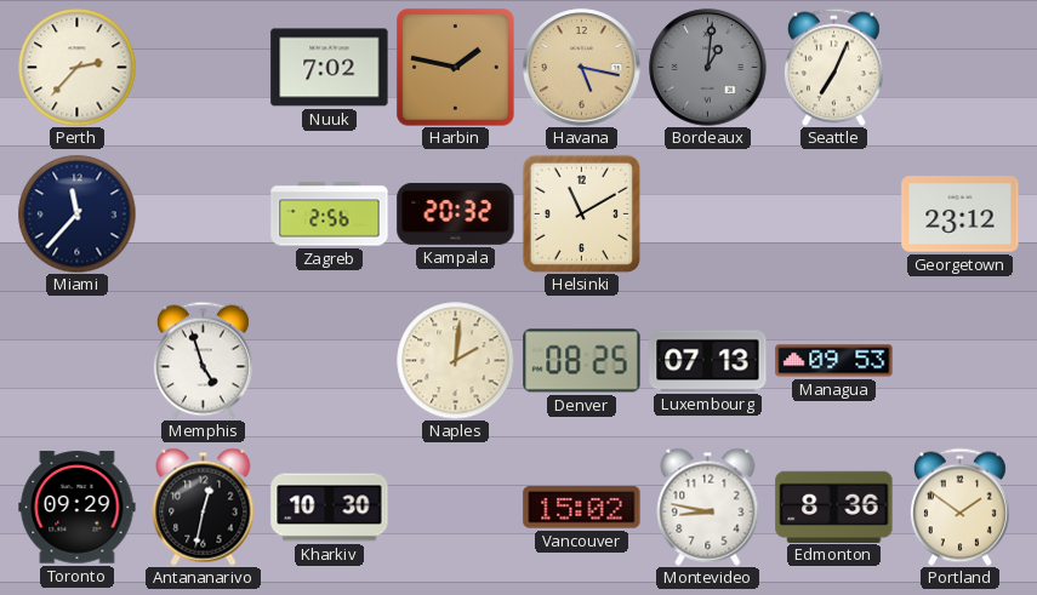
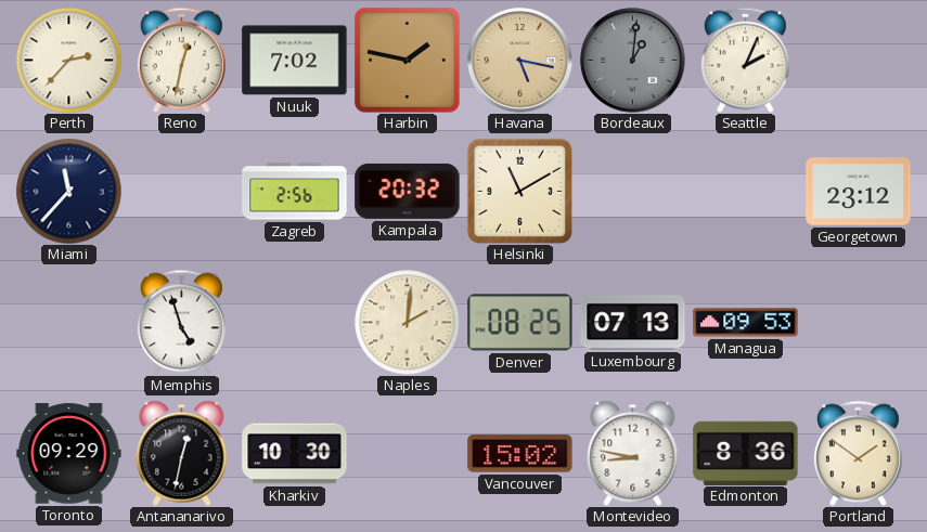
Reno: none -> 12:32 (181, 60)
Seattle: 7:04 -> 2:04 (745, 60)
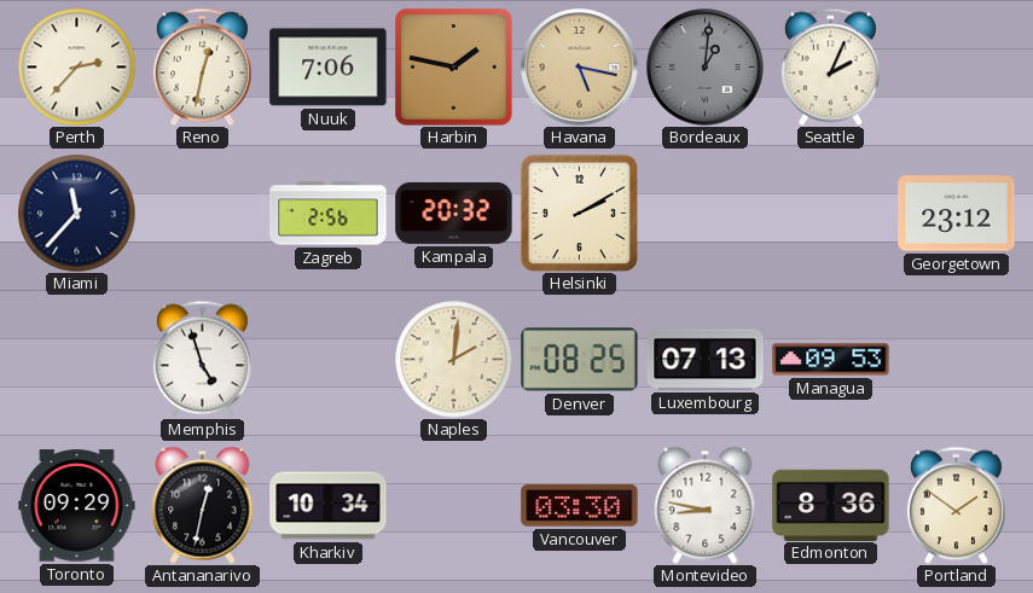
Nuuk: 7:02 -> 7:06 (329, 68)
Helsinki: 11:10 -> 2:10 (579, 213)
Kharkiv: 10:30 -> 10:34 (329, 506)
Vancouver: 15:02 -> 03:30 (580, 506)
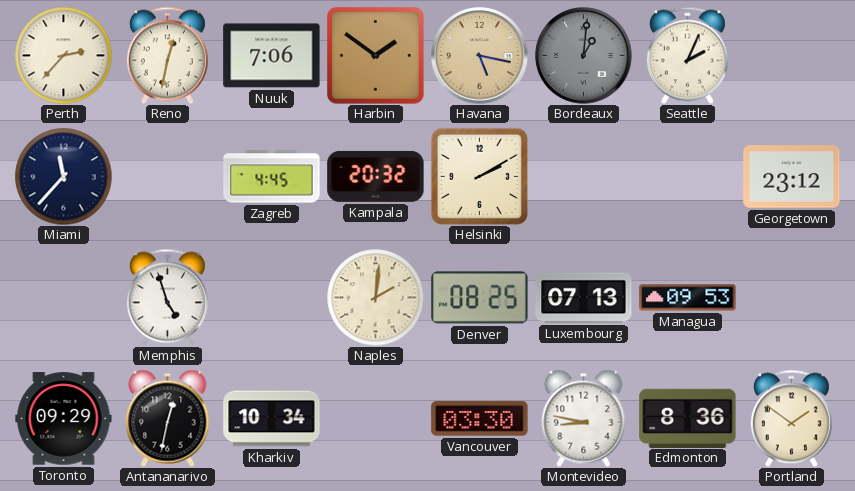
Harbin: 1:47 -> 1:51 (376, 56)
Zagreb: 2:56 -> 4:45 (272, 177)
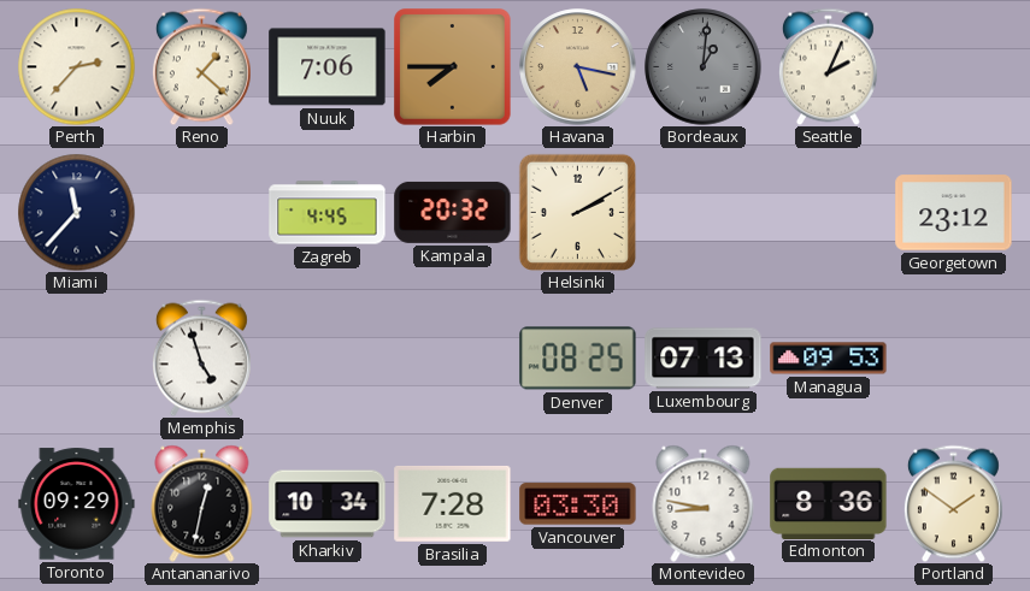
Reno: 12:32 -> 1:22 (201, 66)
Harbin: 1:51 -> 7:45 (453, 67)
Naples: 2:01 -> none (375, 297)
Brasilia: none -> 7:28 (453, 503)
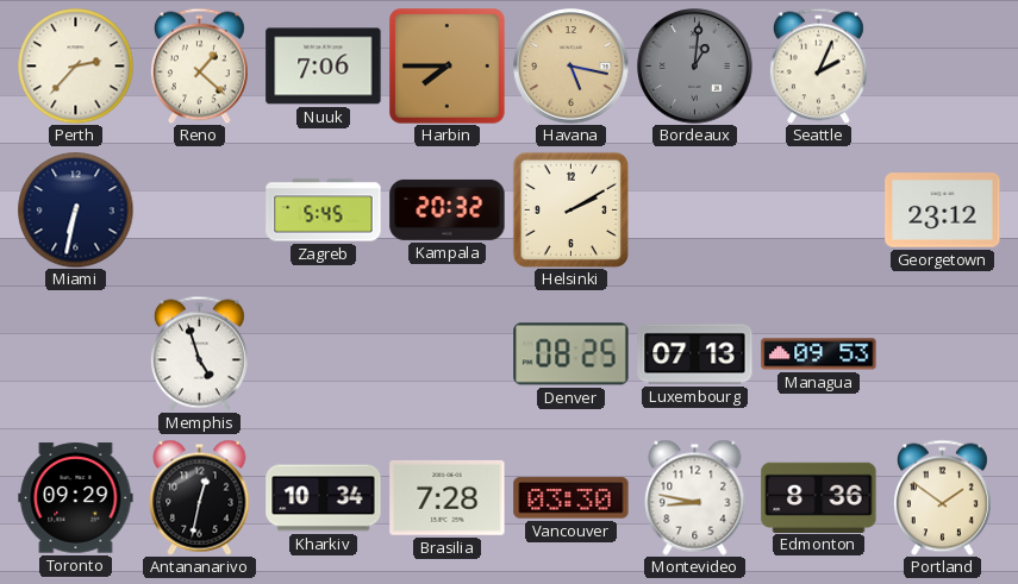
Miami: 11:37 -> 6:32 (75, 209)
Zagreb: 4:45 -> 5:45 (324, 211)
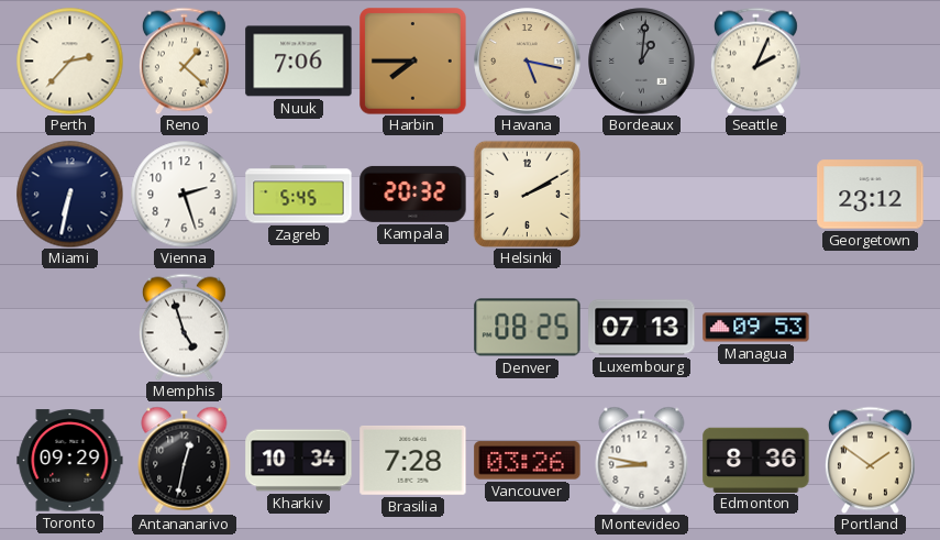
Vienna: none -> 2:27 (184, 194)
Vancouver: 03:30 -> 03:26 (528, 461)
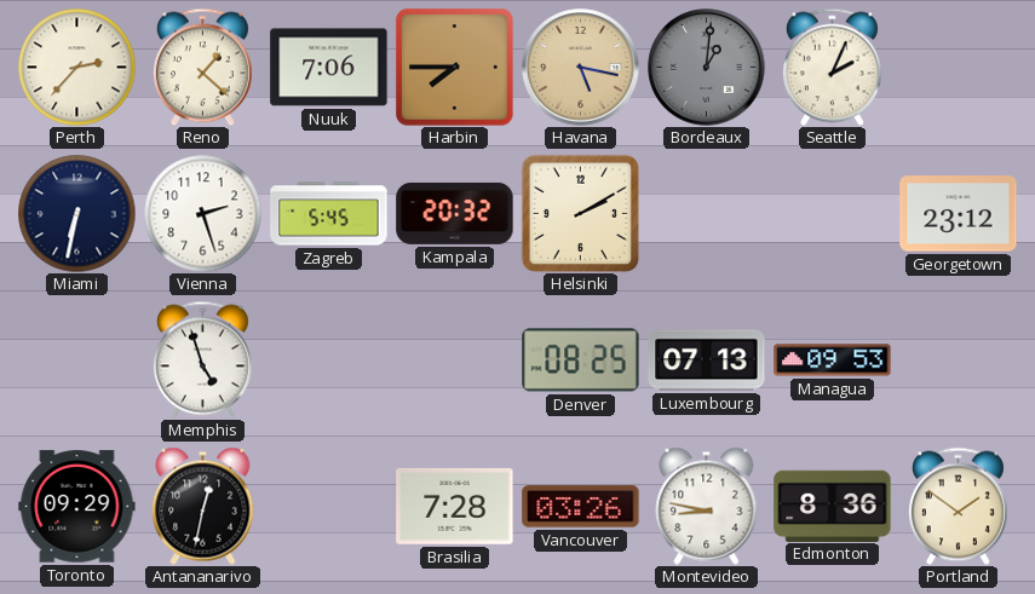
Kharkiv: 10:34 -> none (299, 461)
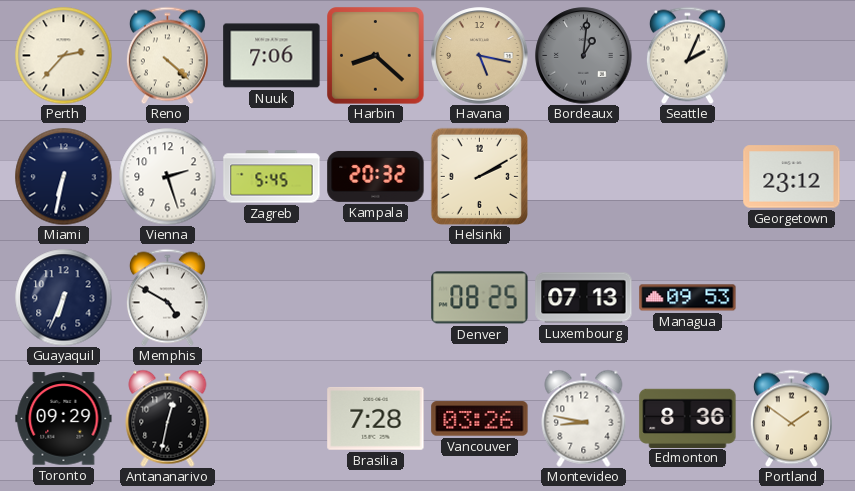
Reno: 1:22 -> 4:22 (167, 55)
Harbin: 7:45 -> 8:22 (376, 56)
Guayaquil: none -> 6:34 (63, 297)
Memphis: 4:57 -> 4:50 (167, 297)
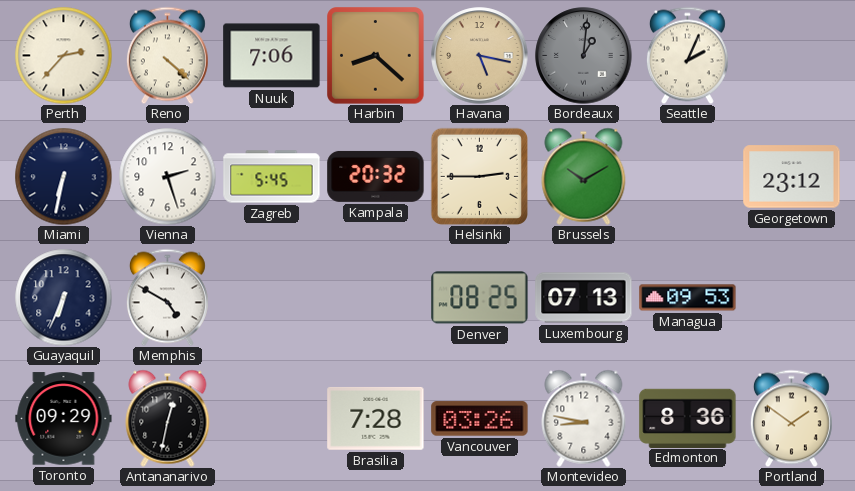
Helsinki: 2:10 -> 2:45 (479, 176)
Brussels: none -> 10:10 (584, 176)
